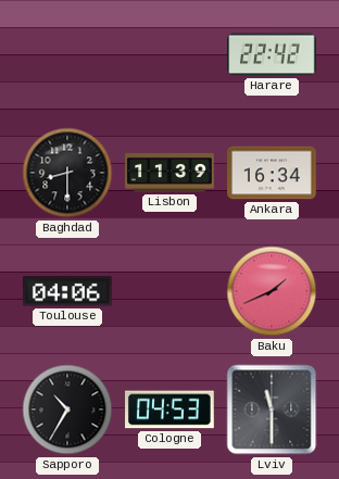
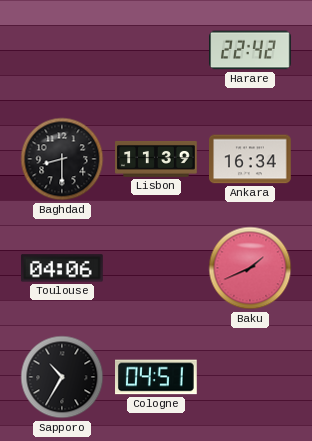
Cologne: 04:53 -> 04:51 (157, 377)
Lviv: 11:30 -> none (272, 409)
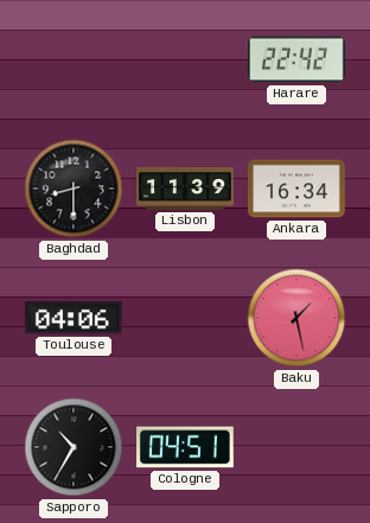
Baku: 1:41 -> 1:28 (296, 318)
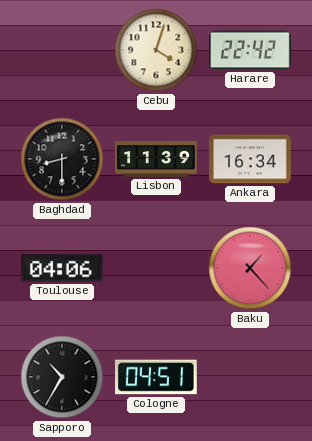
Cebu: none -> 4:03 (156, 50)
Baku: 1:28 -> 1:23 (250, 268)
